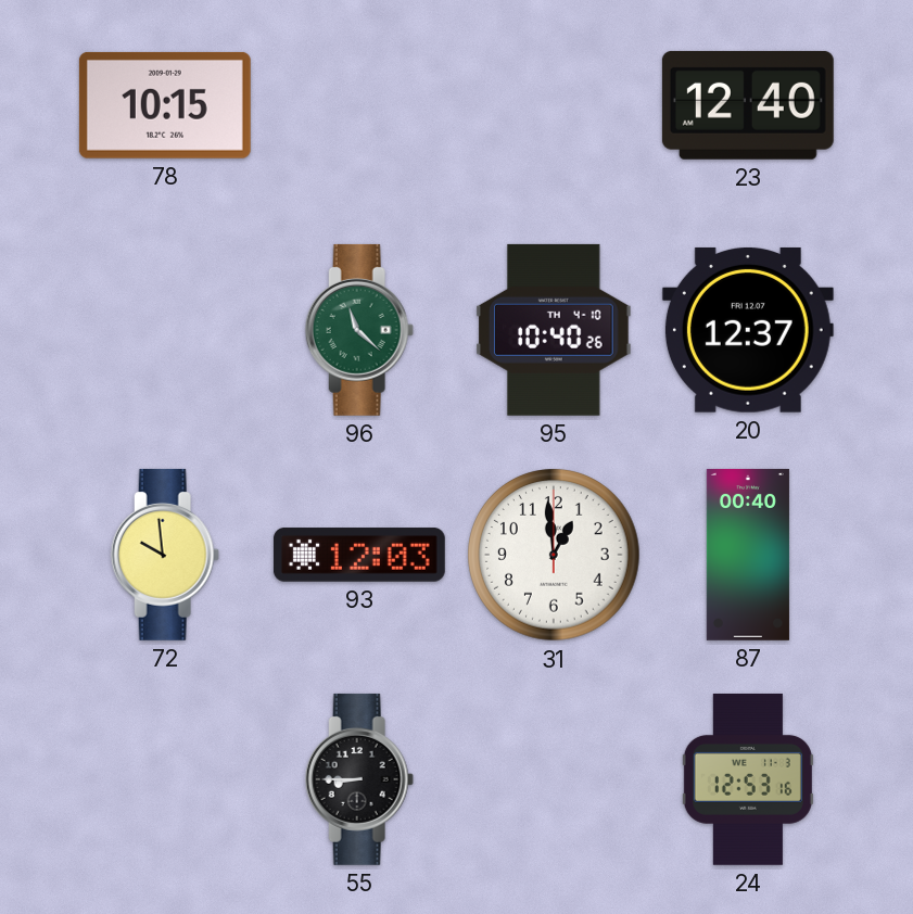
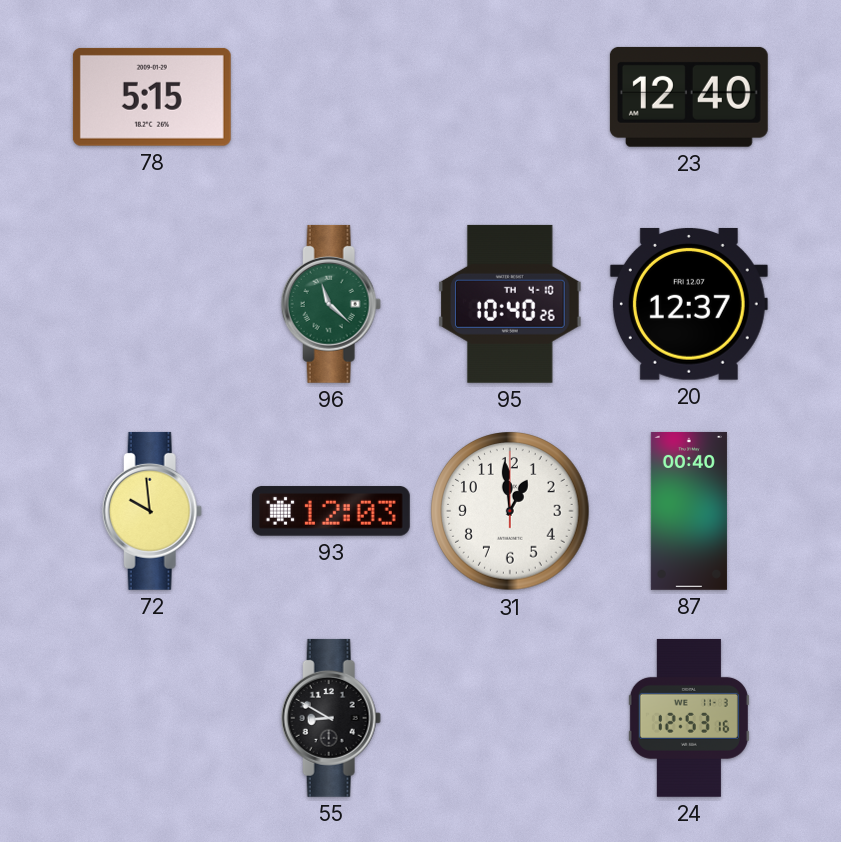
78: 10:15 -> 5:15 (152, 97)
55: 8:45 -> 8:50 (331, 718)
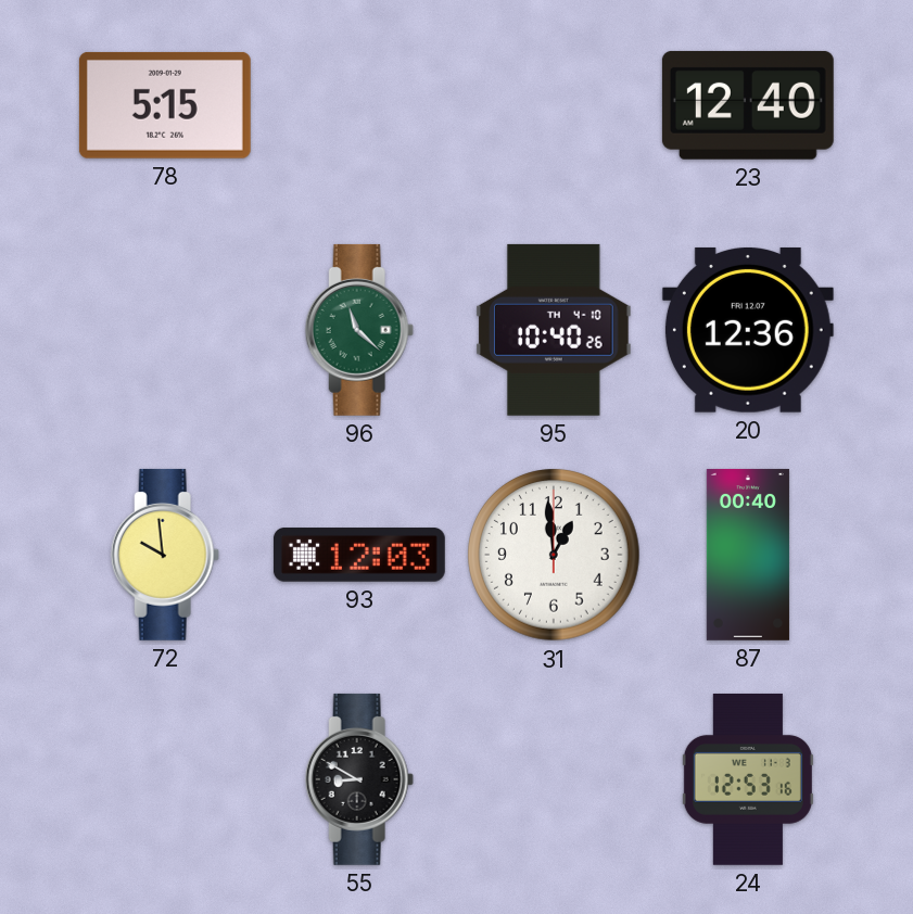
20: 12:37 -> 12:36 (748, 330)
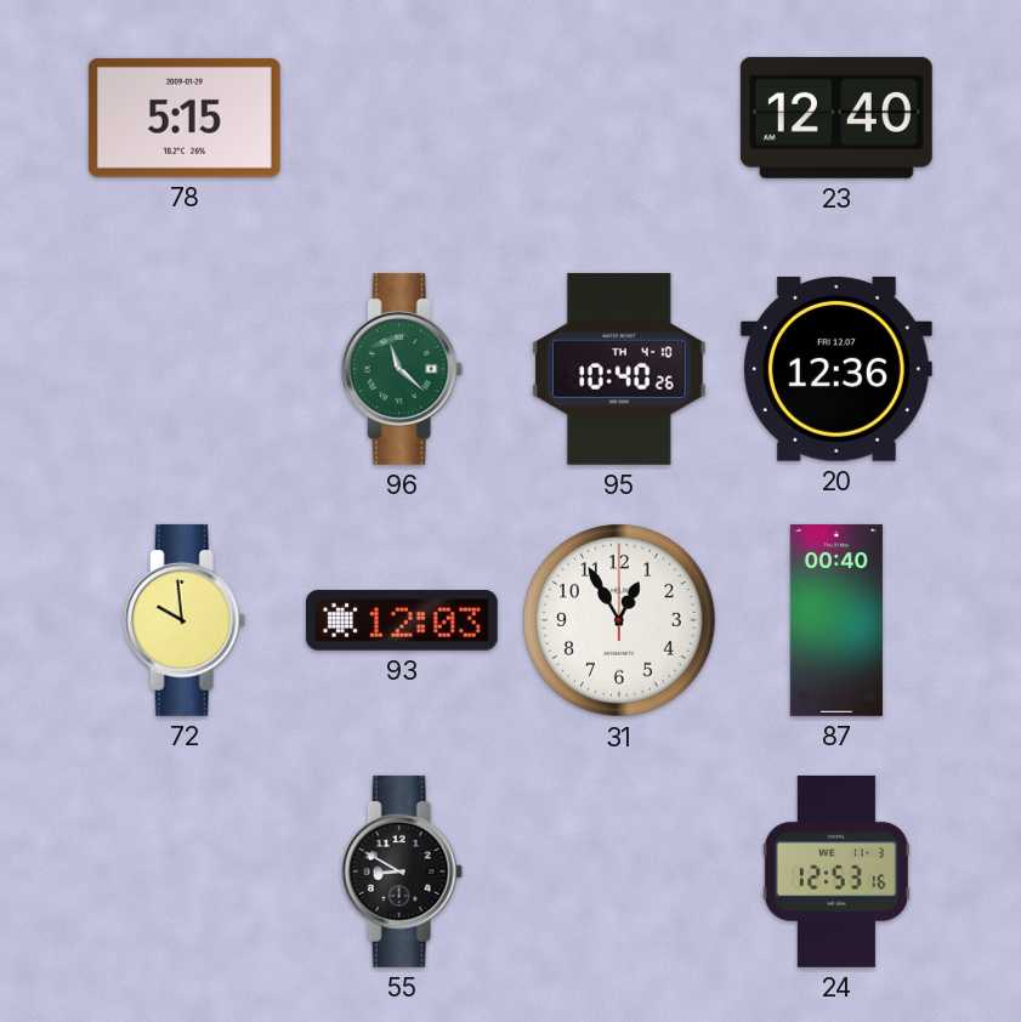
31: 12:59 -> 12:55 (619, 620)
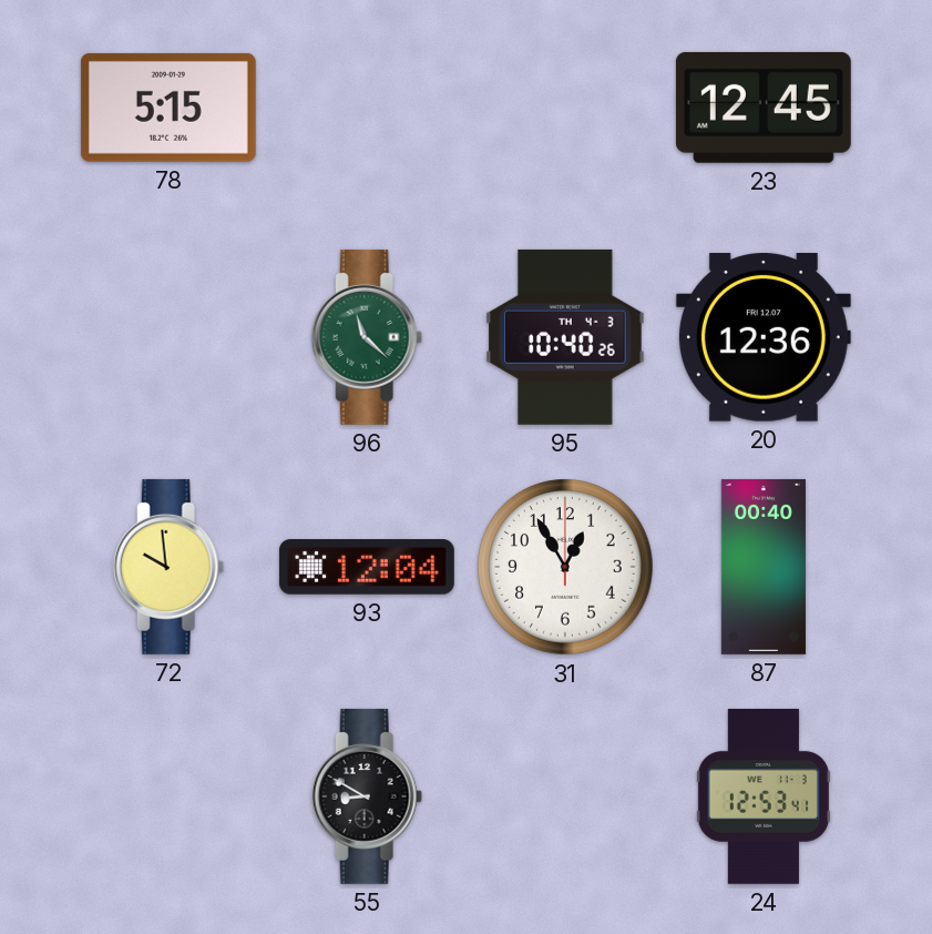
23: 12:40 -> 12:45 (764, 108)
95 date: TH 4-10 -> TH 4-3 (566, 337)
93: 12:03 -> 12:04 (367, 567)
24: 12:53:16 -> 12:53:41 (764, 796)
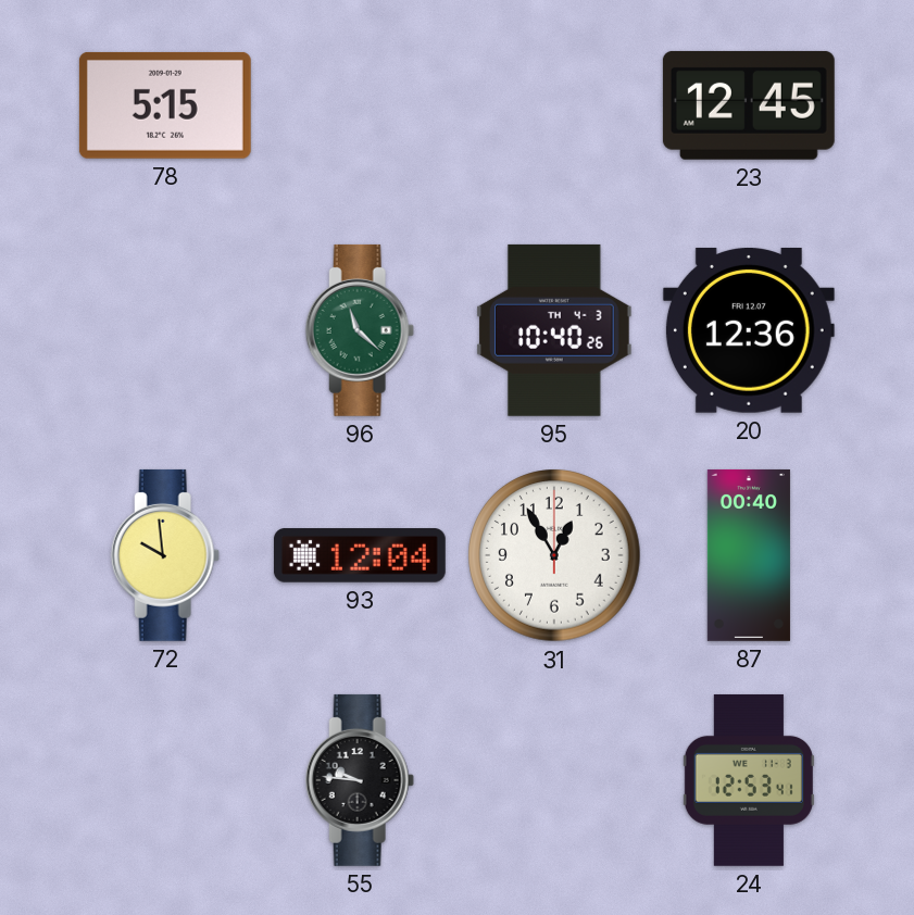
55: 8:50 -> 9:46 (360, 780)
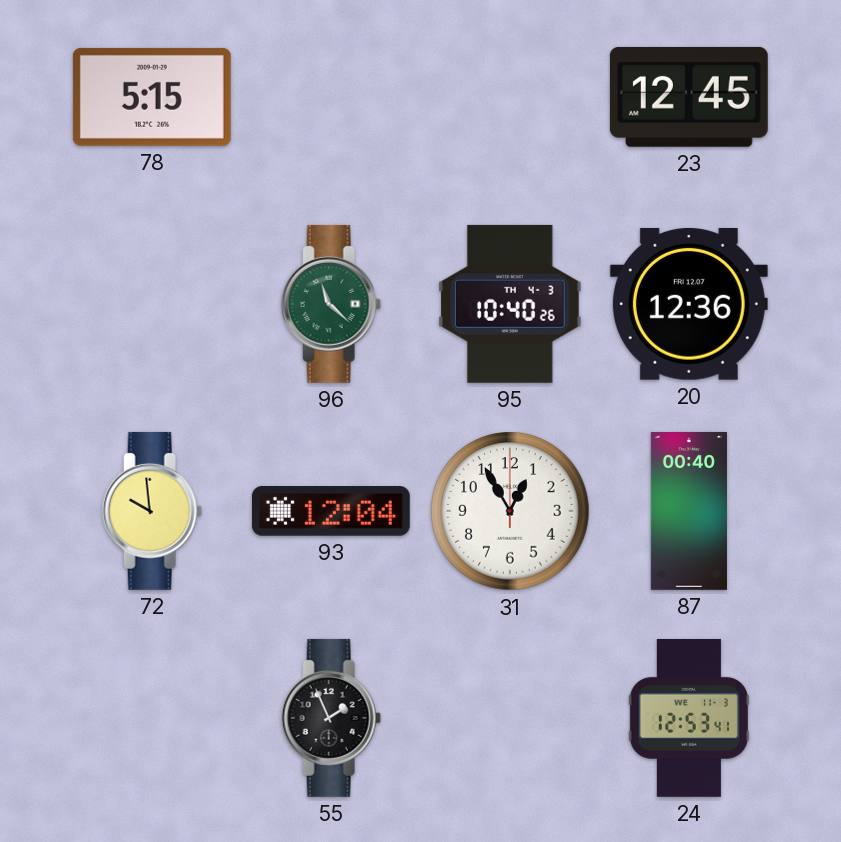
55: 9:46 -> 1:56 (331, 718)
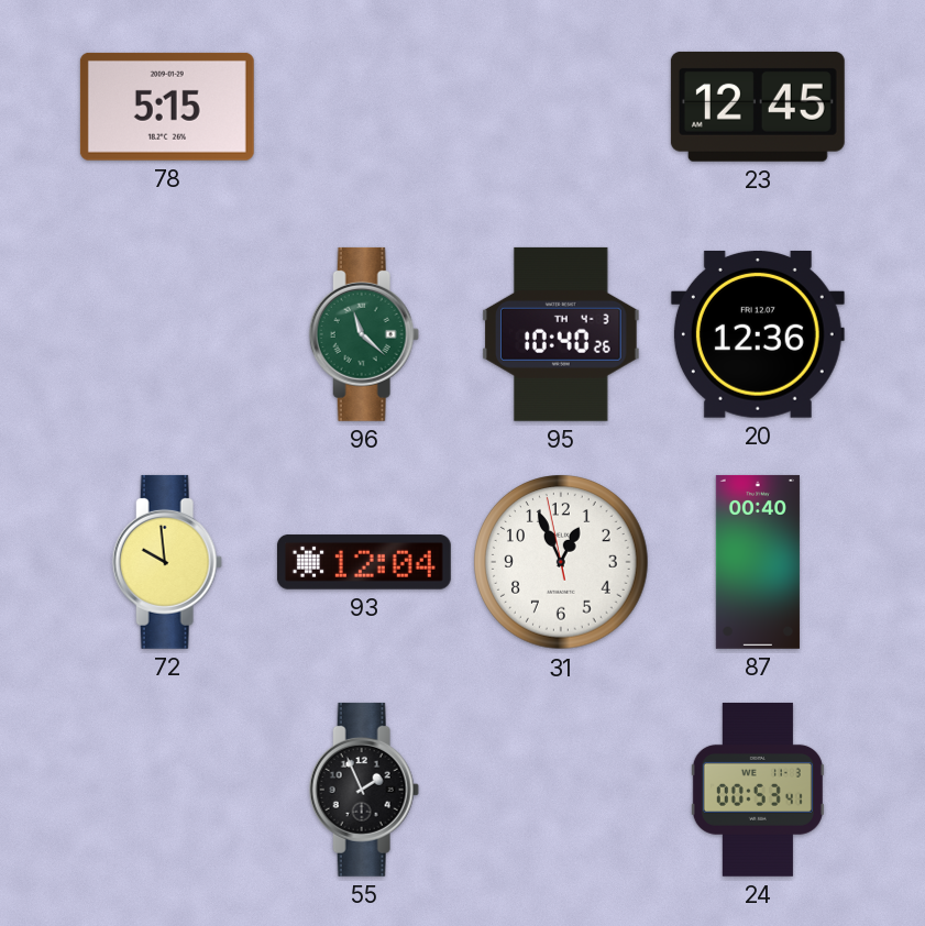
31: 12:55:00 -> 12:55:58 (561, 562)
24: 12:53 -> 00:53 (758, 790)
